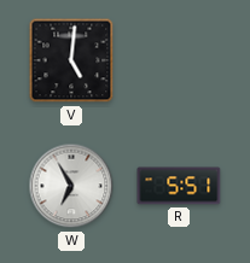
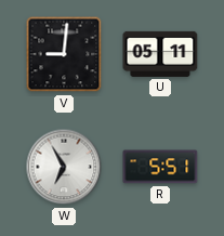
V: 5:01 -> 9:01 (64, 54)
U: none -> 05:11 (160, 54)
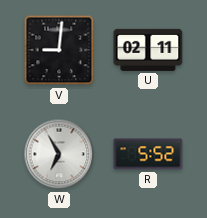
U: 05:11 -> 02:11 (148, 50)
R: 5:51 -> 5:52 (148, 154)
